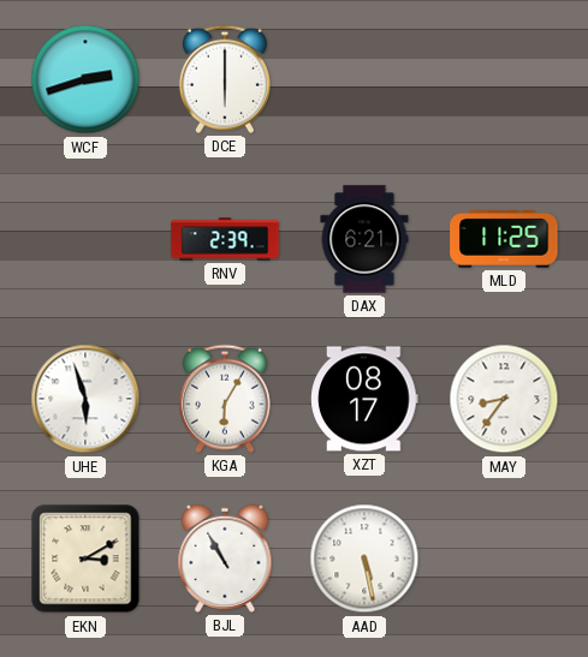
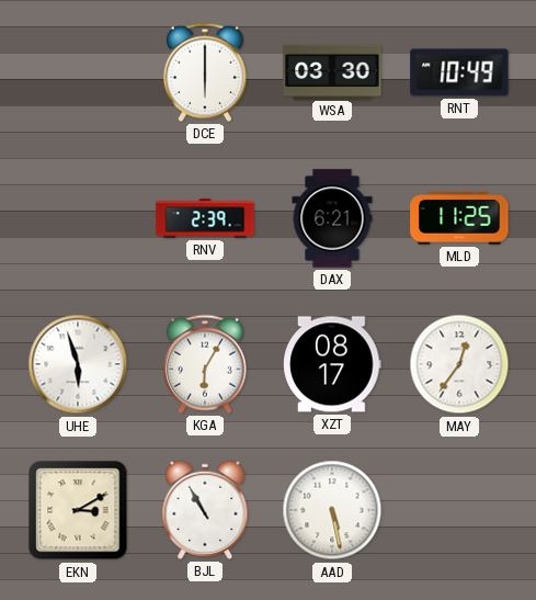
WCF: 2:42 -> none (85, 79)
WSA: none -> 03:30 (332, 71)
RNT: none -> 10:49 (459, 72)
MAY: 8:36 -> 12:36 (459, 364)
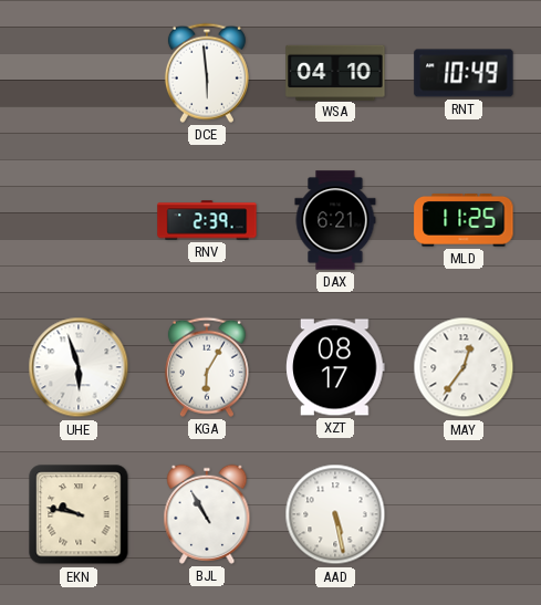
DCE: 6:00 -> 5:59 (207, 73)
WSA: 03:30 -> 04:10 (335, 72)
EKN: 3:10 -> 9:47 (79, 514)
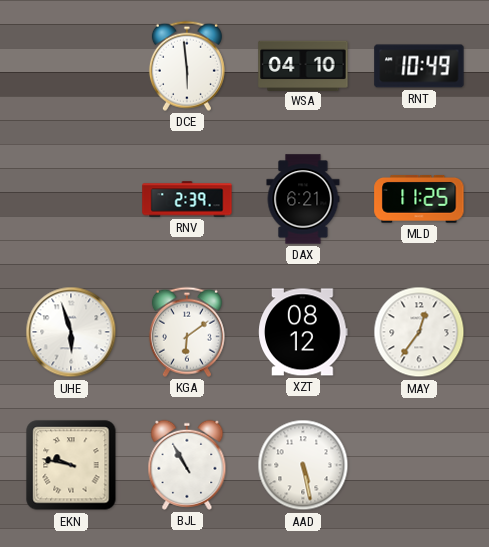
KGA: 6:05 -> 6:09 (187, 332)
XZT: 08:17 -> 08:12 (303, 332)
